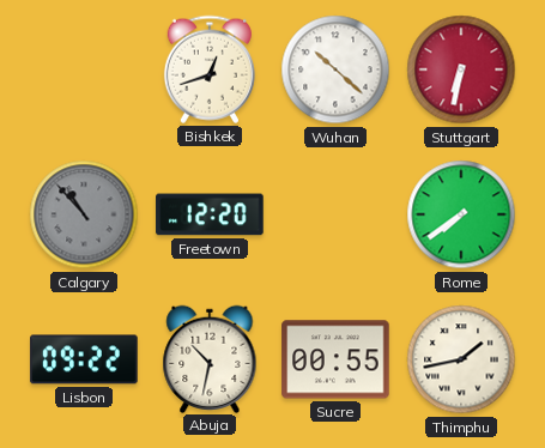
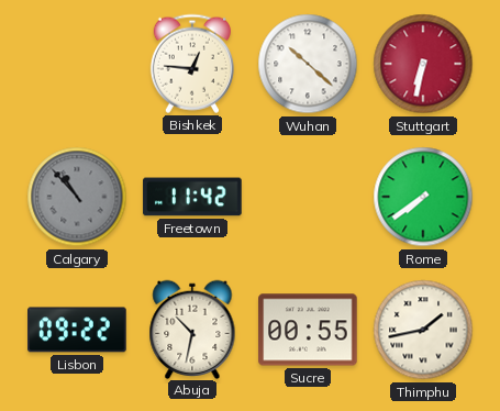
Bishkek: 12:42 -> 12:46 (192, 64)
Freetown: 12:20 -> 11:42 (192, 197)
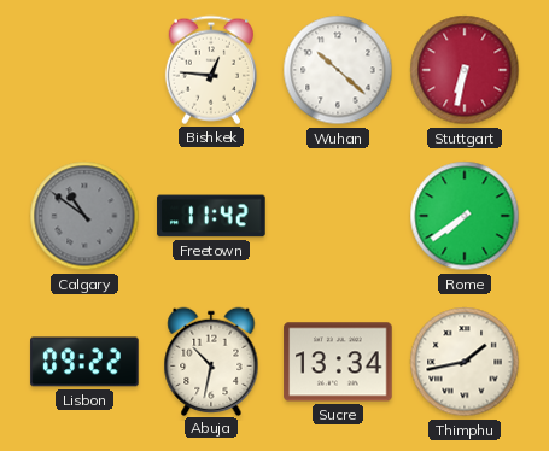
Calgary: 10:53 -> 10:51 (84, 216)
Sucre: 00:55 -> 13:34 (338, 362)
